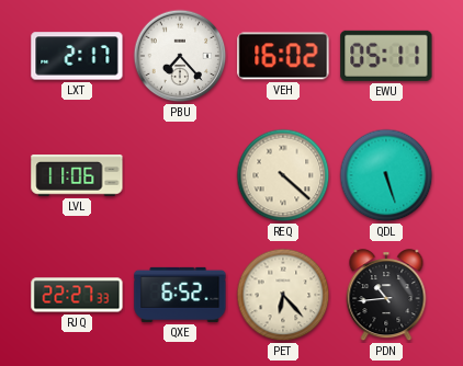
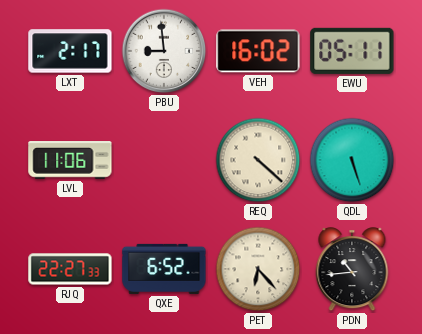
PBU: 7:23 -> 8:59 (164, 51)
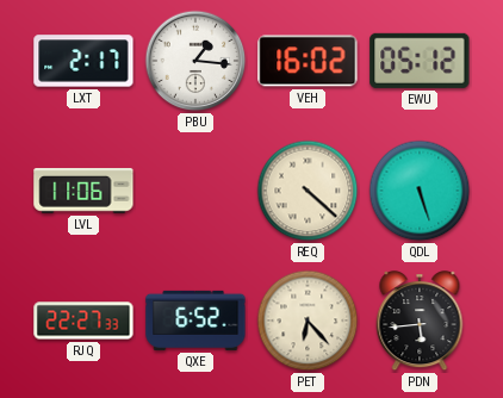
PBU: 8:59 -> 1:16 (195, 61)
EWU: 05:11 -> 05:12 (420, 61)
PDN: 10:44 -> 5:44 (420, 322)
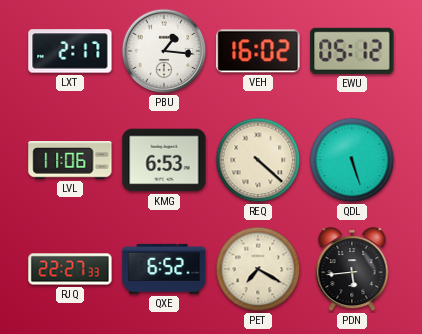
KMG: none -> 6:53 (164, 160)
PET: 6:23 -> 7:20 (258, 269)
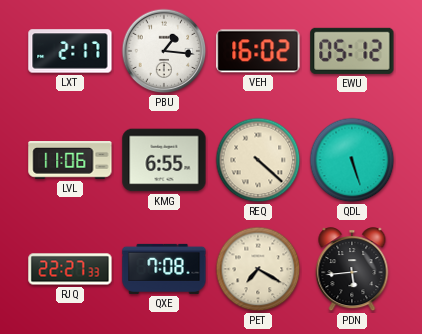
KMG: 6:53 -> 6:55 (164, 160)
QXE: 6:52 -> 7:08 (164, 269)
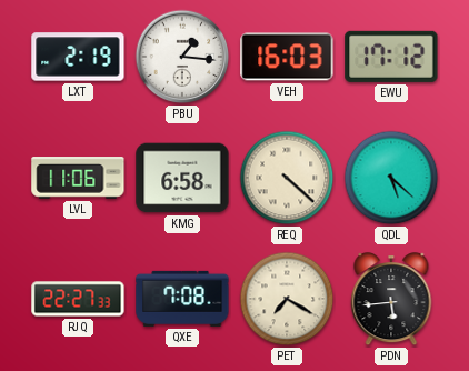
LXT: 2:17 -> 2:19 (78, 57)
VEH: 16:02 -> 16:03 (287, 57)
EWU: 05:12 -> 17:12 (391, 57)
KMG: 6:55 -> 6:58 (182, 178)
QDL: 5:27 -> 5:22 (391, 178)
